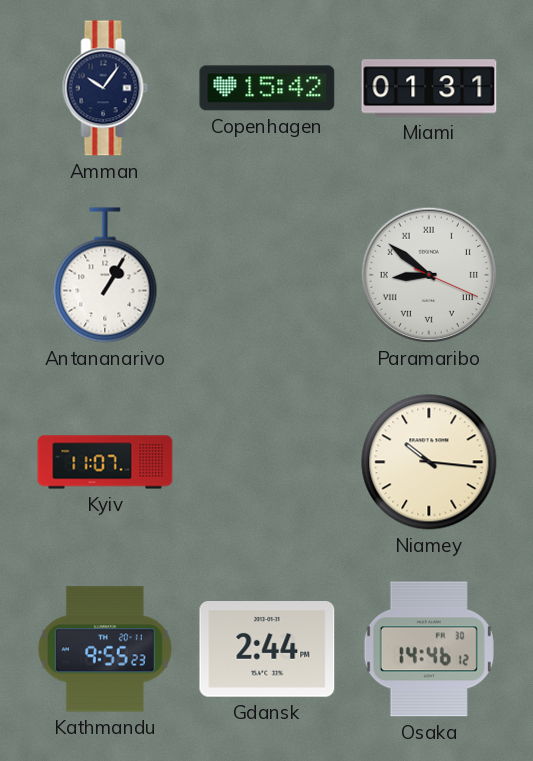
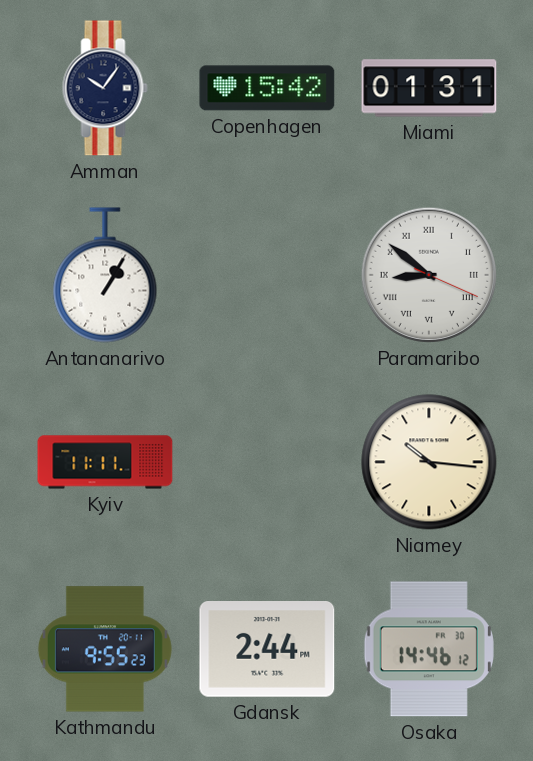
Kyiv: 11:07 -> 11:11 (105, 462)
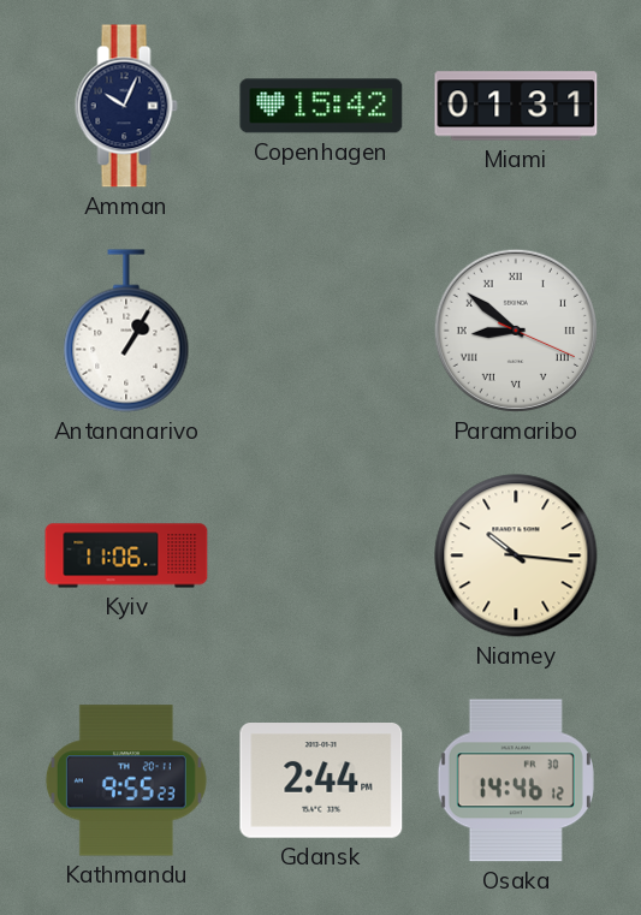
Amman: 10:06 -> 10:04 (126, 106)
Kyiv: 11:11 -> 11:06 (126, 555)
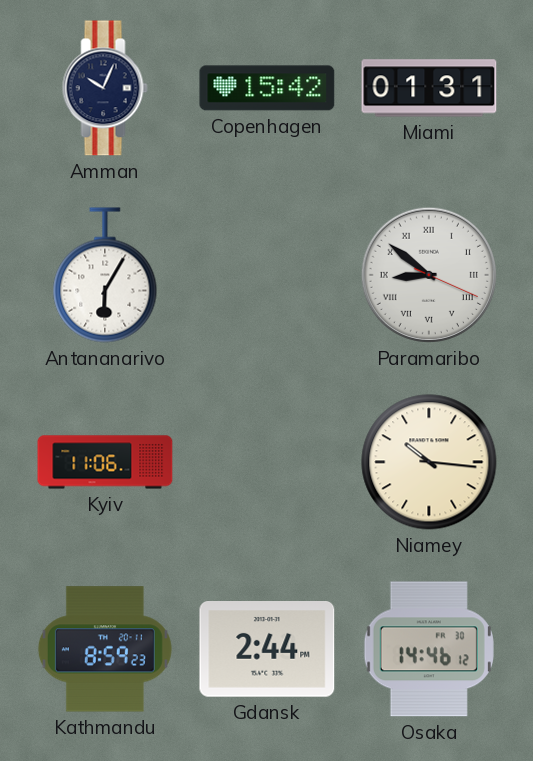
Antananarivo: 1:05 -> 6:05 (105, 275)
Kathmandu: 9:55 -> 8:59 (105, 649)
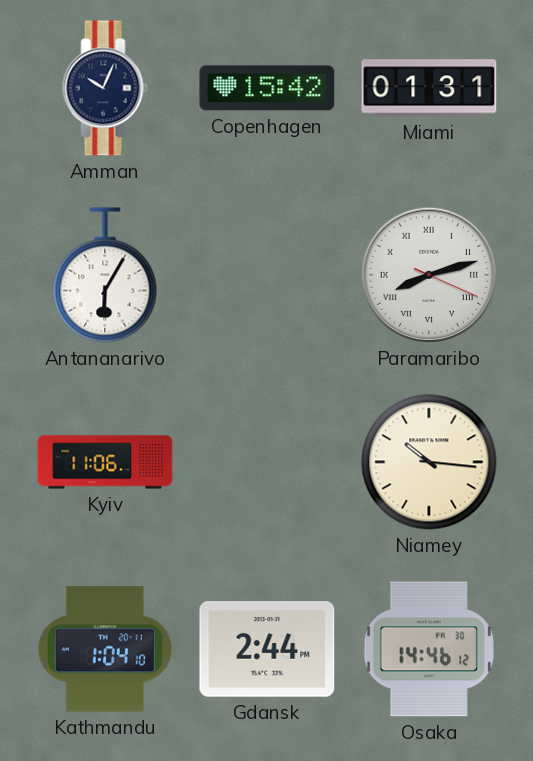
Paramaribo: 8:51 -> 8:12 (429, 275)
Kathmandu: 8:59 -> 1:04 (105, 649)
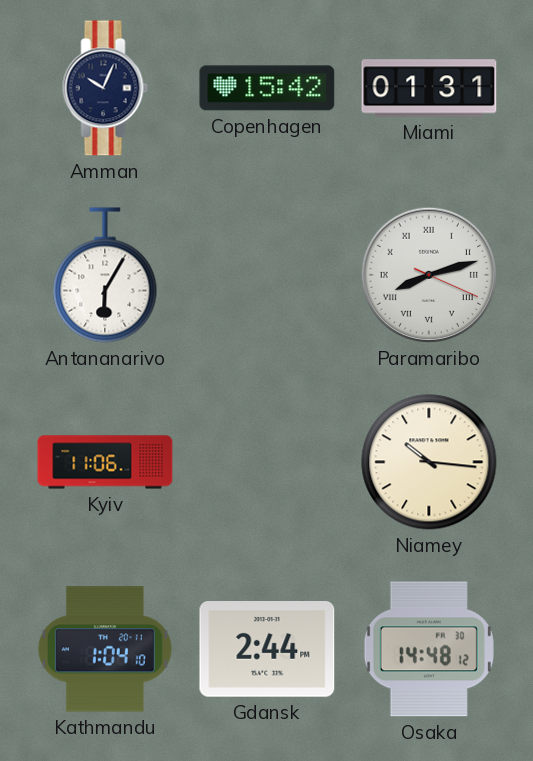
Osaka: 14:46 -> 14:48 (429, 649)
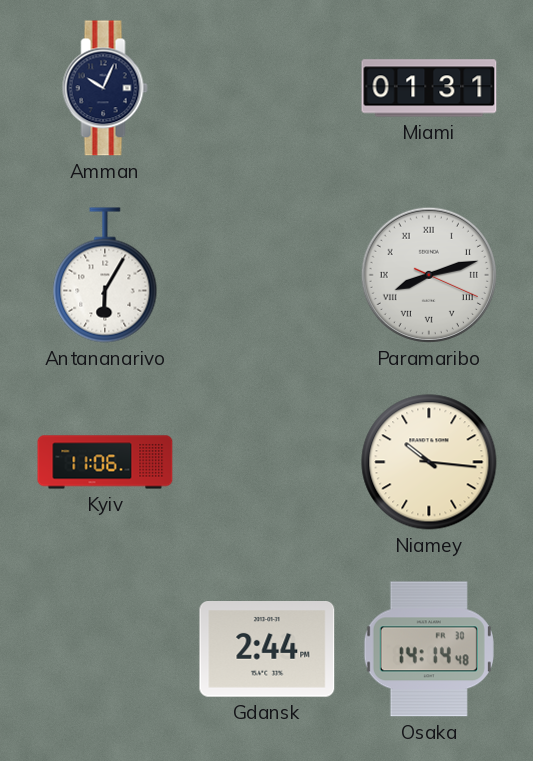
Copenhagen: 15:42 -> none (267, 88)
Kathmandu: 1:04 -> none (105, 649)
Osaka: 14:48 -> 14:14 (429, 649)
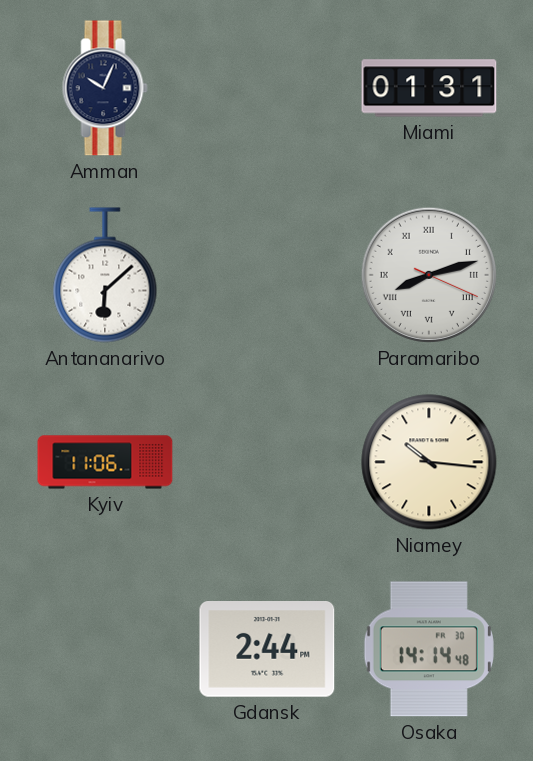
Antananarivo: 6:05 -> 6:08 (105, 275)
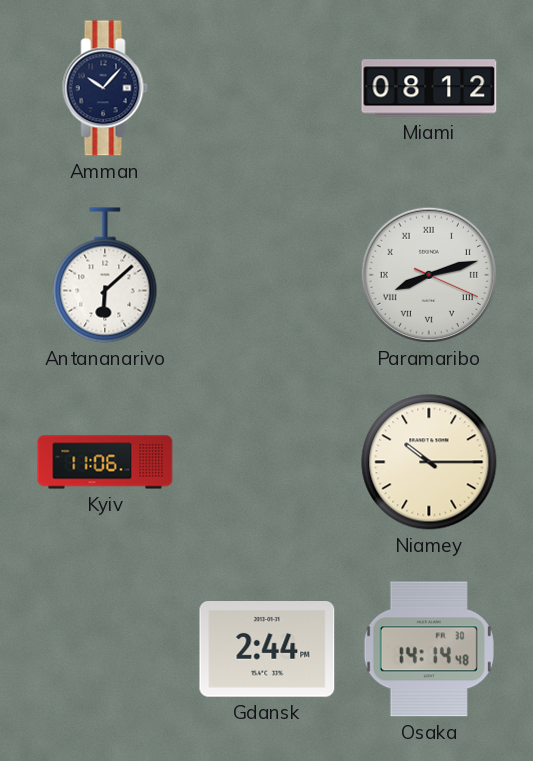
Amman: 10:04 -> 10:07 (105, 88)
Miami: 01:31 -> 08:12 (429, 88)
Niamey: 10:16 -> 10:15 (429, 462)
